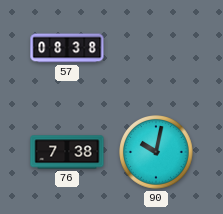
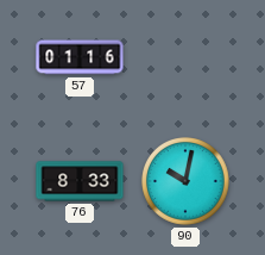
57: 08:38 -> 01:16 (80, 57)
76: 7:38 -> 8:33 (80, 181)
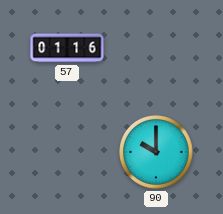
76: 8:33 -> none (80, 181)
90: 10:02 -> 10:00 (156, 152)
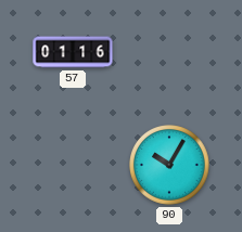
90: 10:00 -> 10:05 (169, 165)
